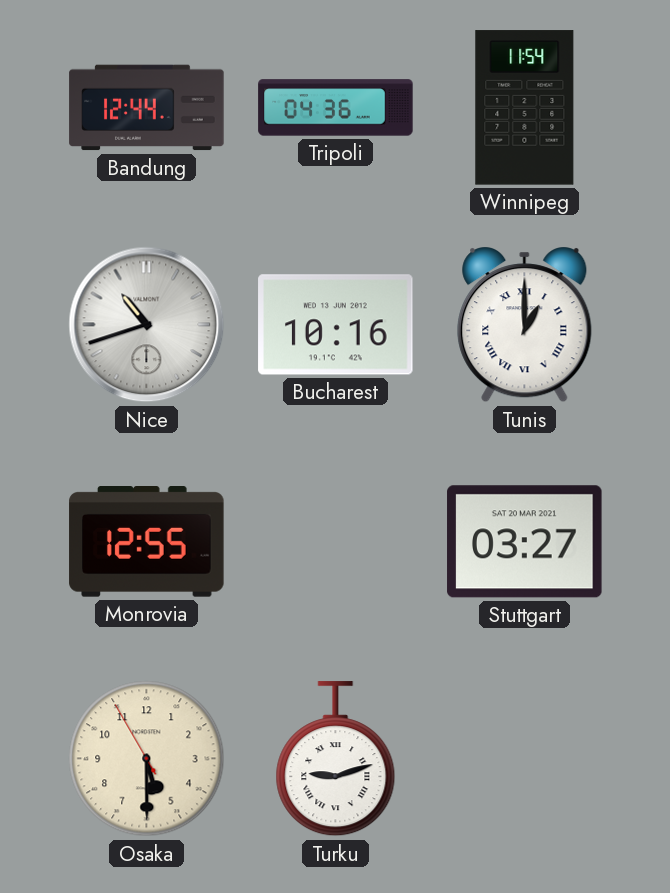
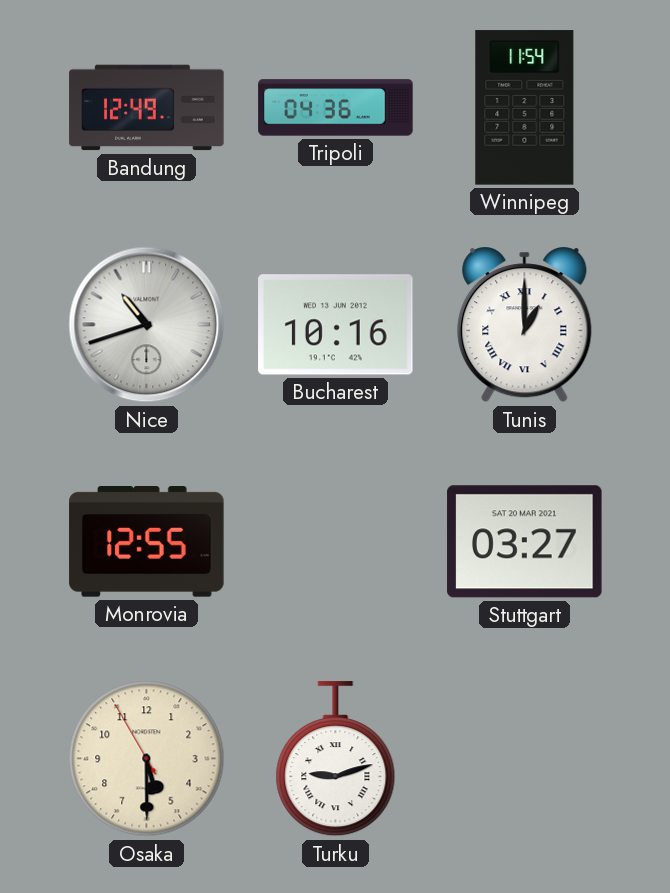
Bandung: 12:44 -> 12:49 (147, 108)
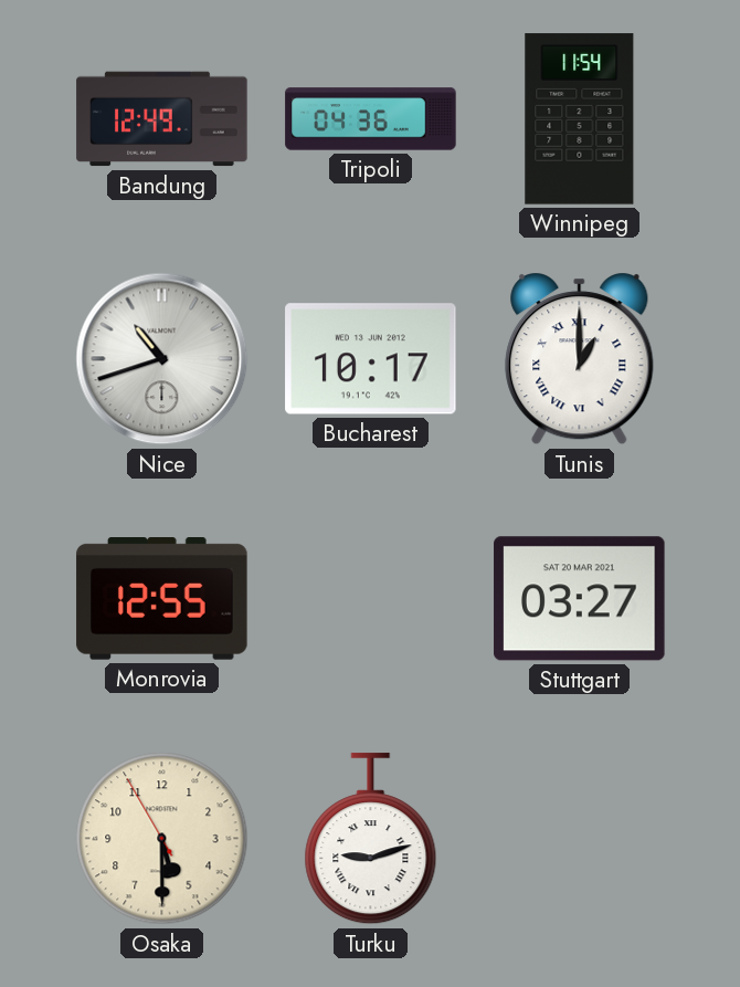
Bucharest: 10:16 -> 10:17 (371, 359)
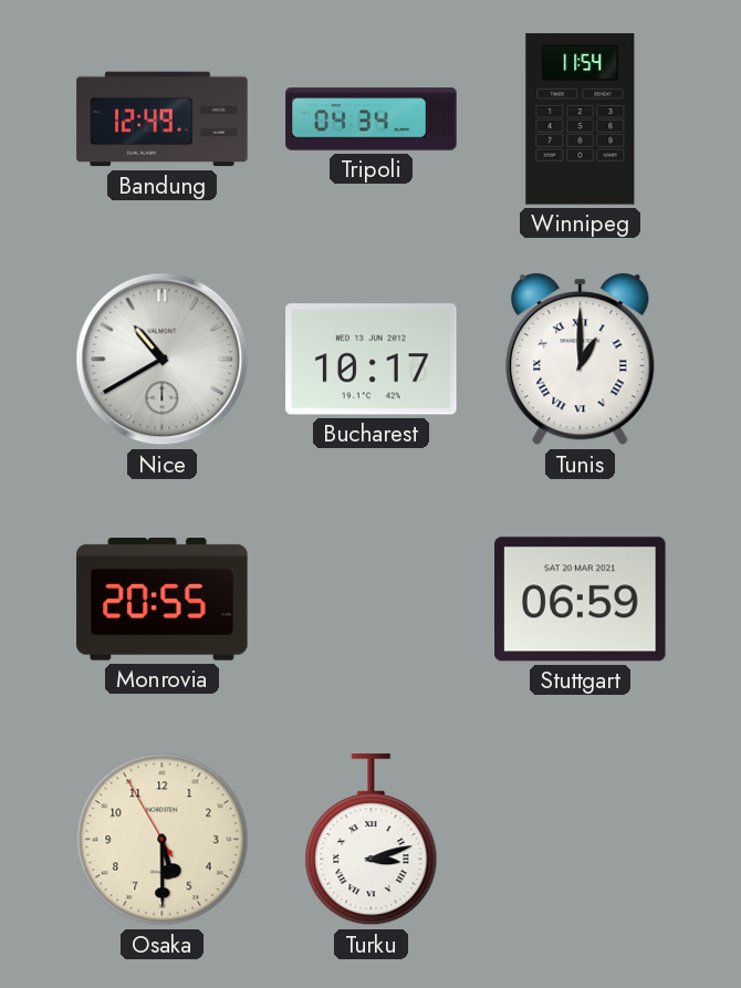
Tripoli: 04:36 -> 04:34 (372, 119)
Nice: 10:42 -> 10:40 (163, 360)
Monrovia: 12:55 -> 20:55 (163, 600)
Stuttgart: 03:27 -> 06:59 (581, 600)
Turku: 9:12 -> 3:12 (372, 840)
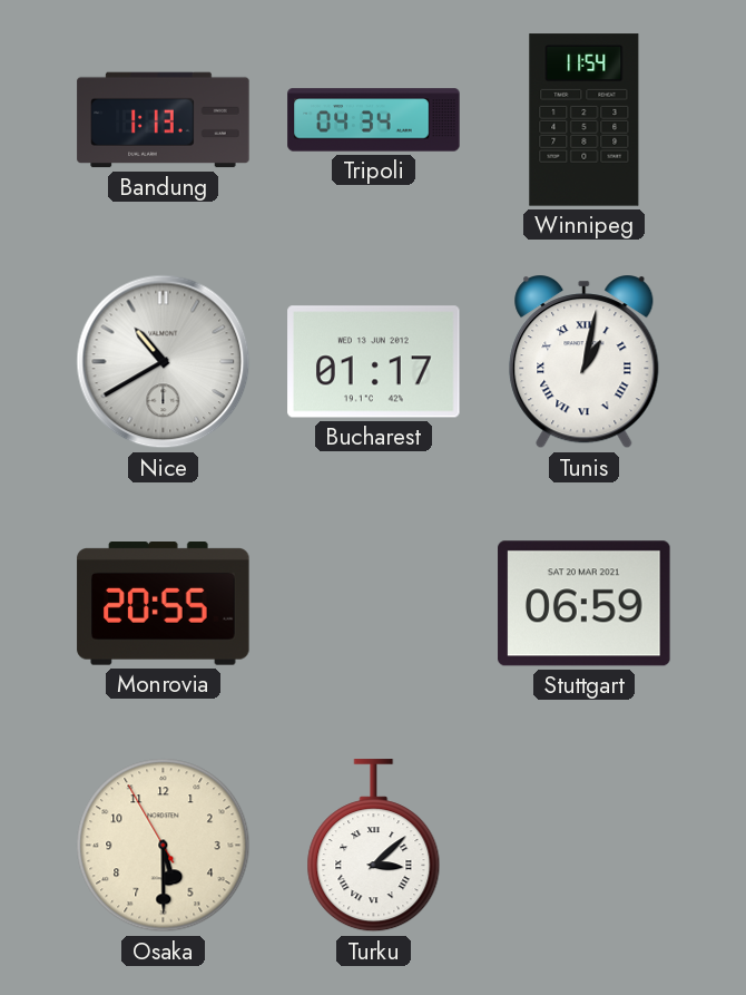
Bandung: 12:49 -> 1:13 (164, 120)
Bucharest: 10:17 -> 01:17 (374, 362)
Tunis: 1:00 -> 1:02 (585, 362)
Turku: 3:12 -> 3:08 (374, 846)
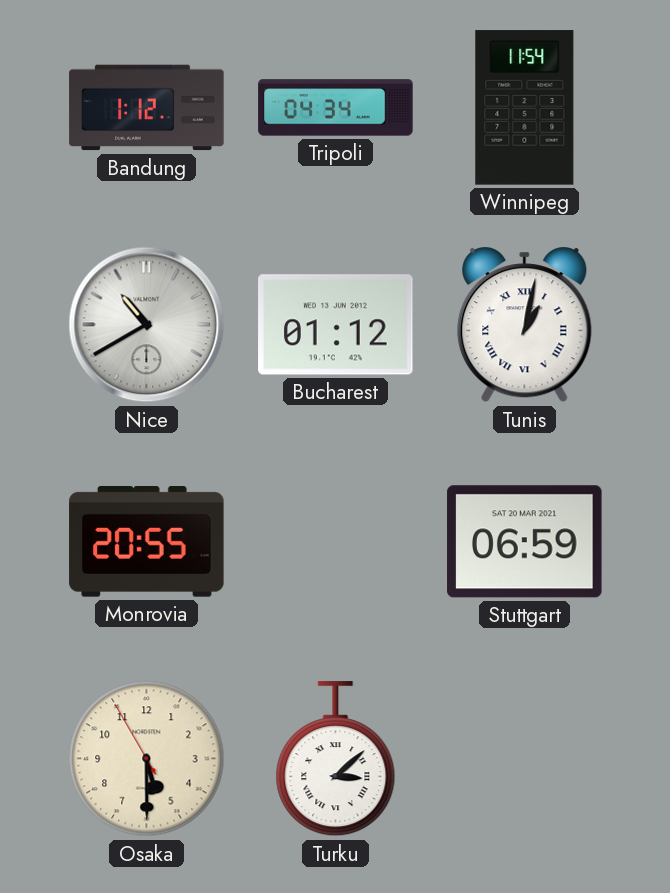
Bandung: 1:13 -> 1:12 (147, 108)
Bucharest: 01:17 -> 01:12 (336, 325)
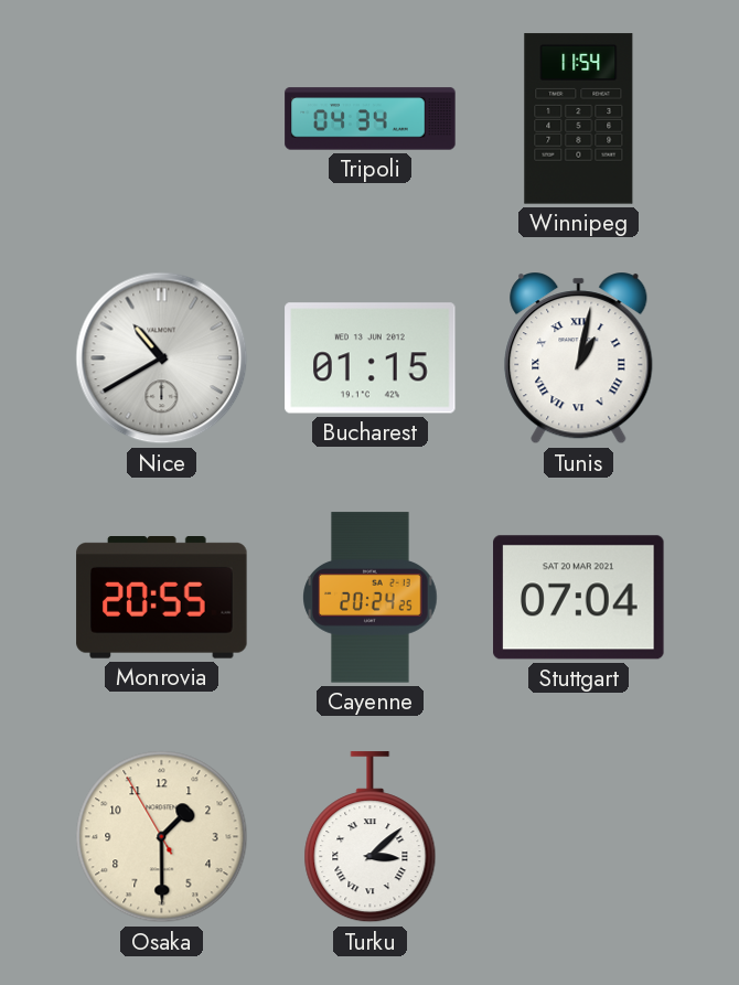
Bandung: 1:12 -> none (147, 108)
Bucharest: 01:12 -> 01:15 (371, 358)
Cayenne: none -> 20:24 (371, 598)
Stuttgart: 06:59 -> 07:04 (579, 598)
Osaka: 5:29 -> 1:29 (162, 837)
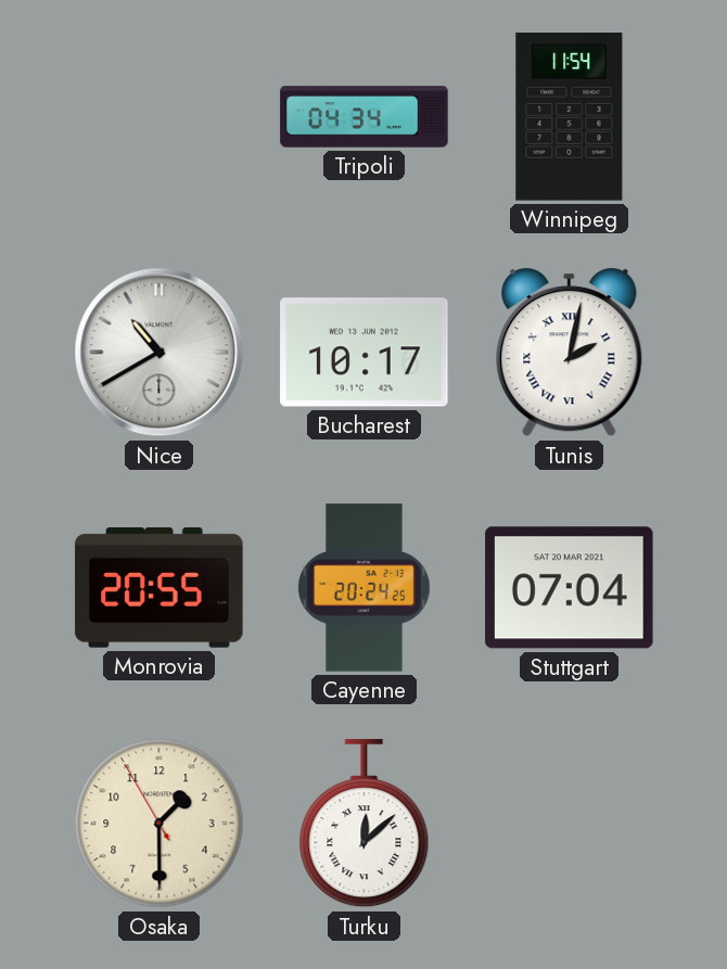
Bucharest: 01:15 -> 10:17 (365, 353)
Tunis: 1:02 -> 2:02 (570, 353)
Turku: 3:08 -> 12:08 (365, 824)
